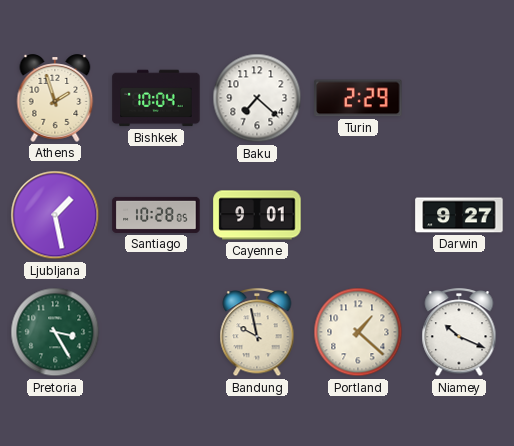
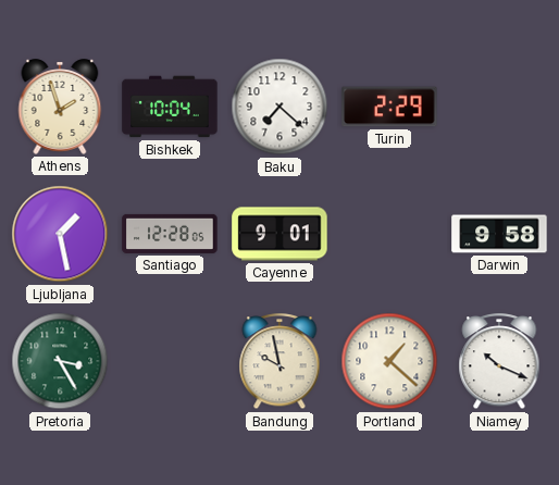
Santiago: 10:28 -> 12:28 (170, 234)
Darwin: 9:27 -> 9:58 (499, 234)
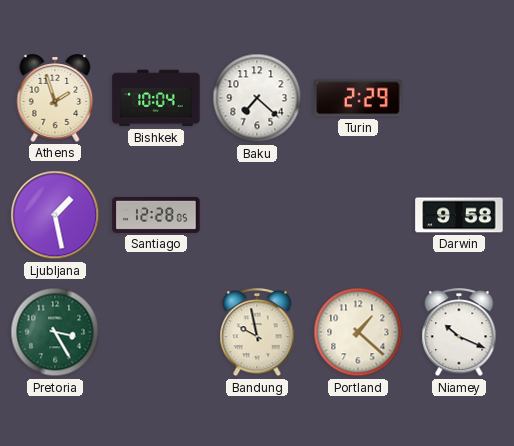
Cayenne: 9:01 -> none (279, 234)
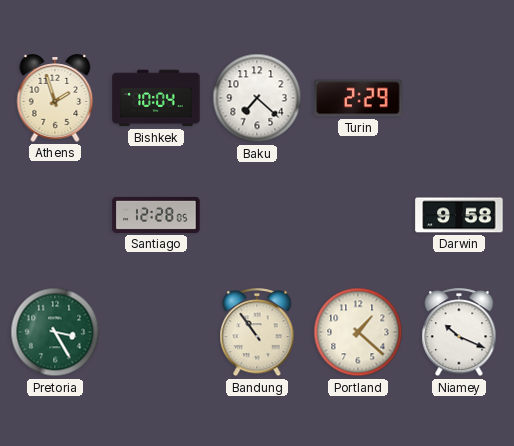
Ljubljana: 1:28 -> none (55, 215)
Bandung: 9:58 -> 10:54 (257, 333)
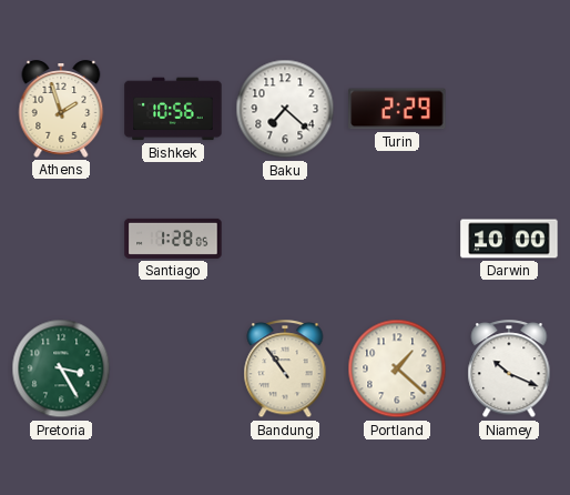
Bishkek: 10:04 -> 10:56 (173, 109)
Santiago: 12:28 -> 1:28 (173, 239)
Darwin: 9:58 -> 10:00 (509, 239)
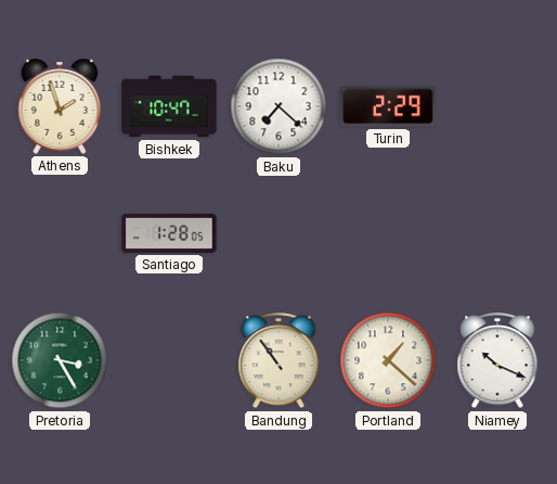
Bishkek: 10:56 -> 10:47 (169, 106)
Darwin: 10:00 -> none (509, 239)
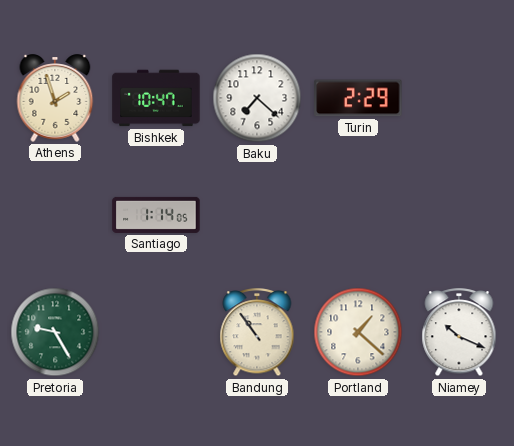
Santiago: 1:28 -> 1:14 (156, 215)
Pretoria: 3:25 -> 9:25 (55, 332)
